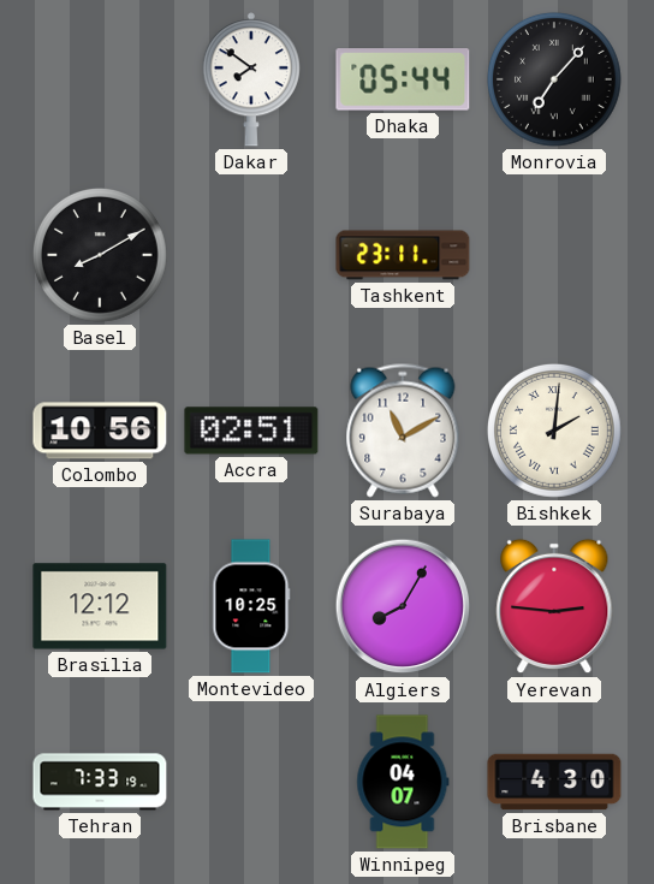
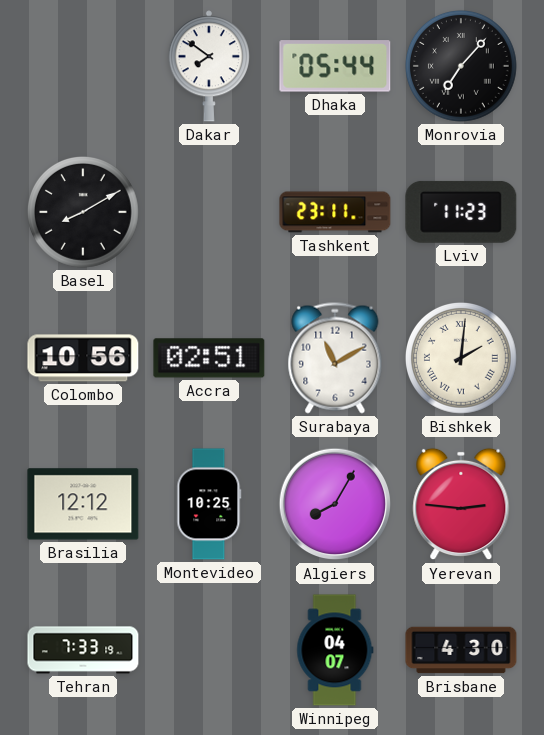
Lviv: none -> 11:23 (461, 212)
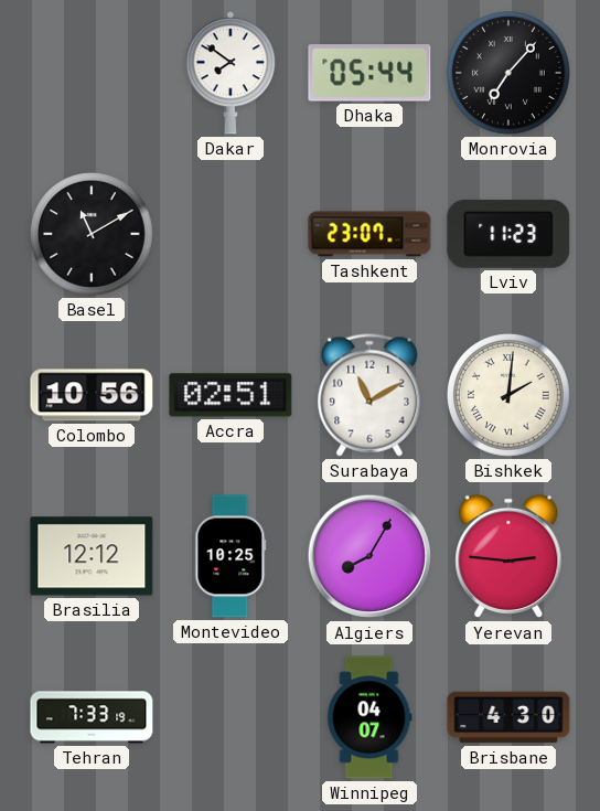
Basel: 8:10 -> 11:10 (92, 234)
Tashkent: 23:11 -> 23:07 (369, 234)
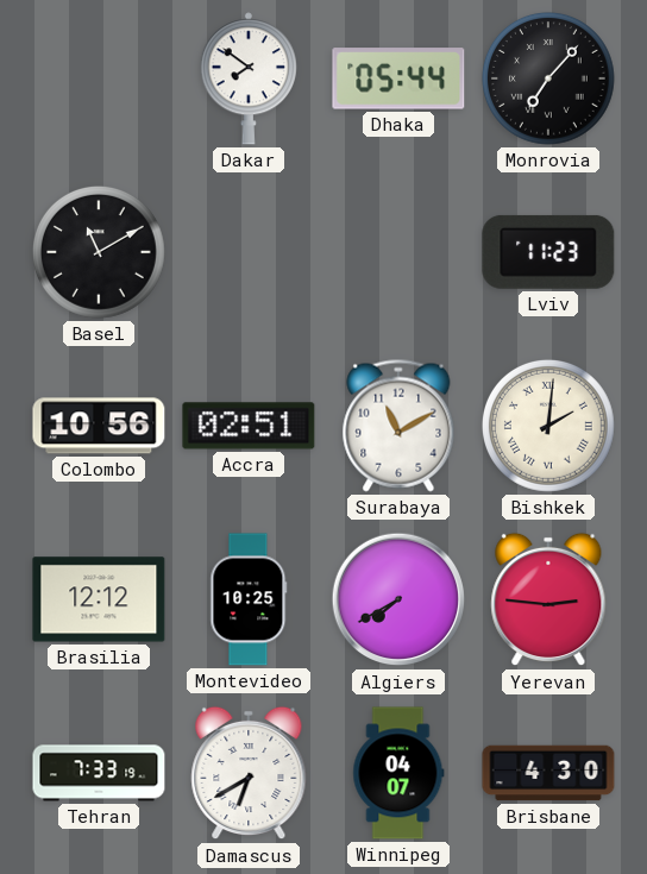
Tashkent: 23:07 -> none (369, 234)
Algiers: 8:05 -> 7:40 (398, 599)
Damascus: none -> 6:40 (249, 773)
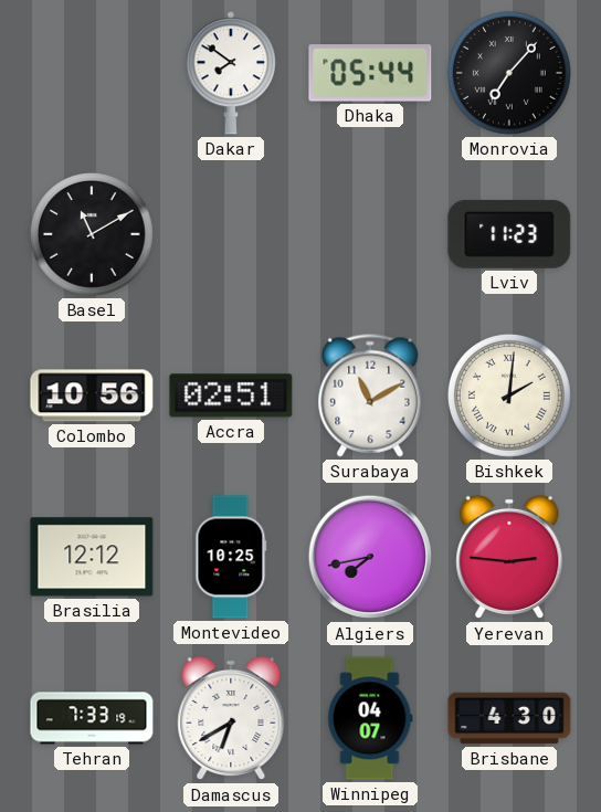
Algiers: 7:40 -> 7:43 (370, 557)
